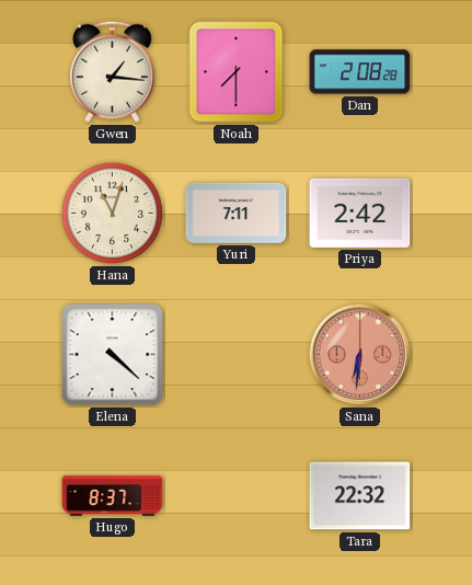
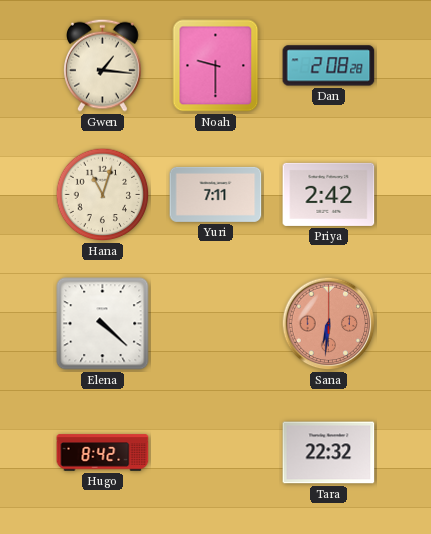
Noah: 7:30 -> 9:30 (216, 66)
Hugo: 8:37 -> 8:42 (103, 453)
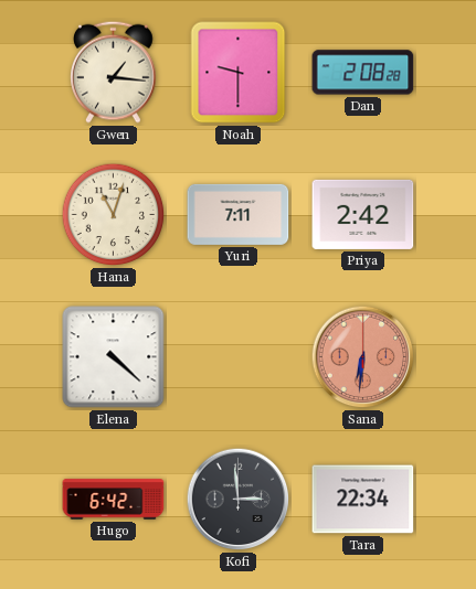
Hugo: 8:42 -> 6:42 (114, 500)
Kofi: none -> 2:59 (239, 500)
Tara: 22:32 -> 22:34 (363, 500)
